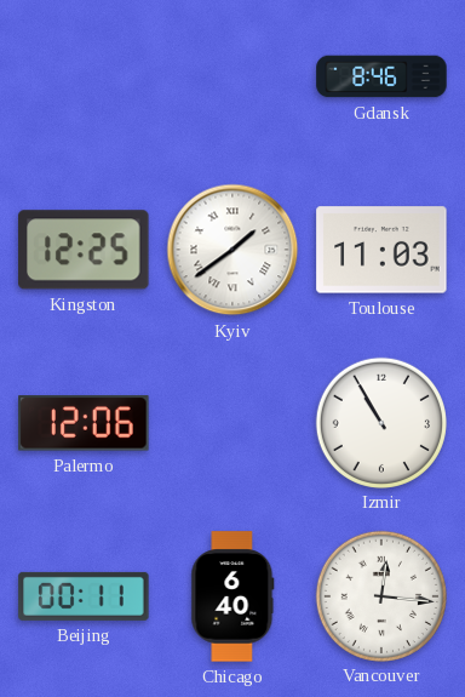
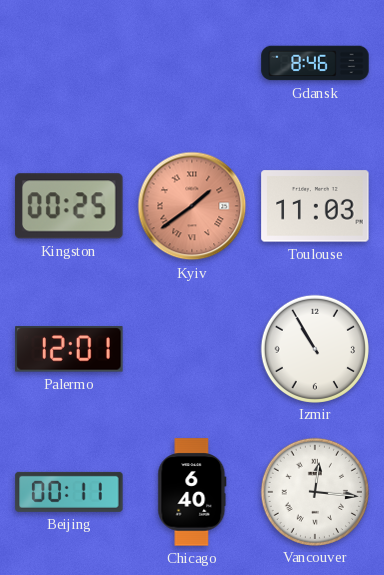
Kingston: 12:25 -> 00:25 (69, 206)
Kyiv dial: white -> salmon (192, 206)
Palermo: 12:06 -> 12:01 (69, 349)
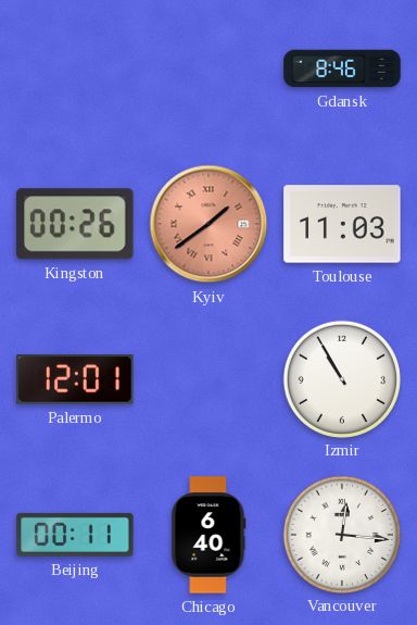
Kingston: 00:25 -> 00:26 (75, 224)
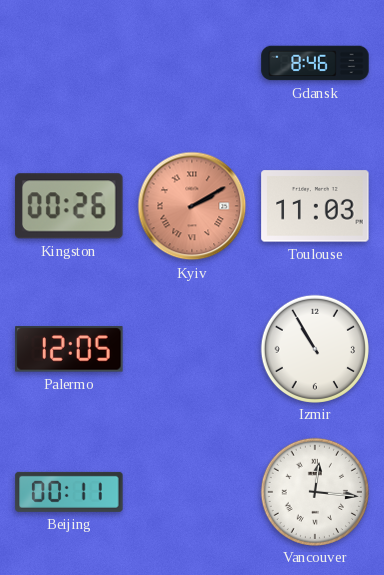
Kyiv: 1:39 -> 2:10 (192, 206)
Palermo: 12:01 -> 12:05 (69, 349)
Chicago: 6:40 -> none (208, 535)
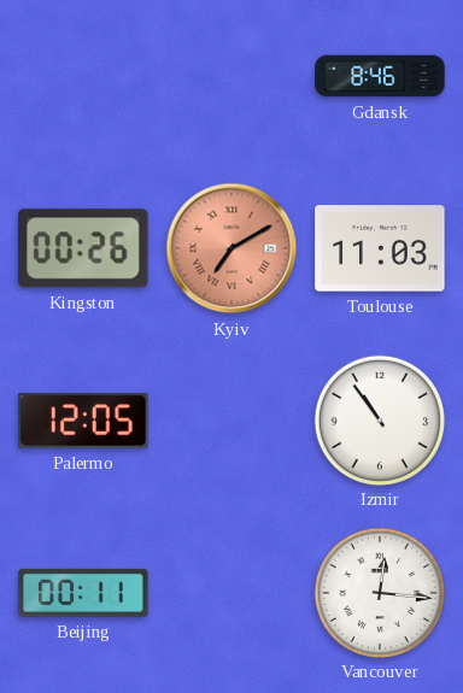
Kyiv: 2:10 -> 7:10 (231, 248)
Izmir: 10:55 -> 10:54 (379, 419)
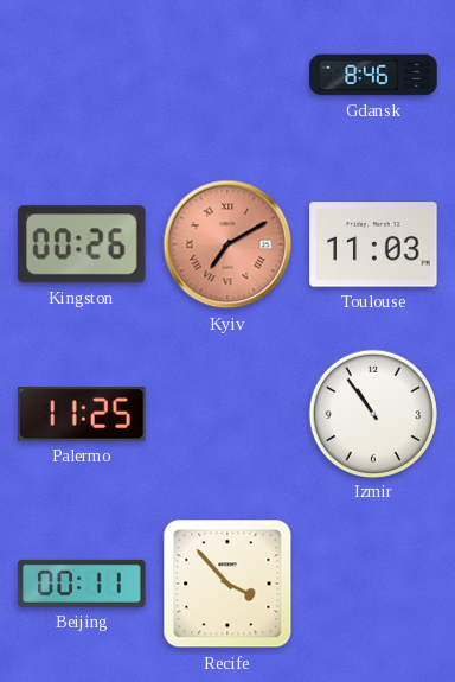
Palermo: 12:05 -> 11:25 (82, 414)
Recife: none -> 3:53 (227, 584)
Vancouver: 12:16 -> none (379, 592)
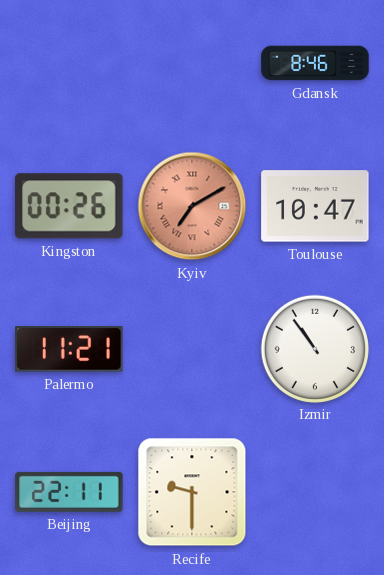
Toulouse: 11:03 -> 10:47 (315, 206)
Palermo: 11:25 -> 11:21 (69, 349)
Beijing: 00:11 -> 22:11 (69, 492)
Recife: 3:53 -> 9:30 (192, 492)
